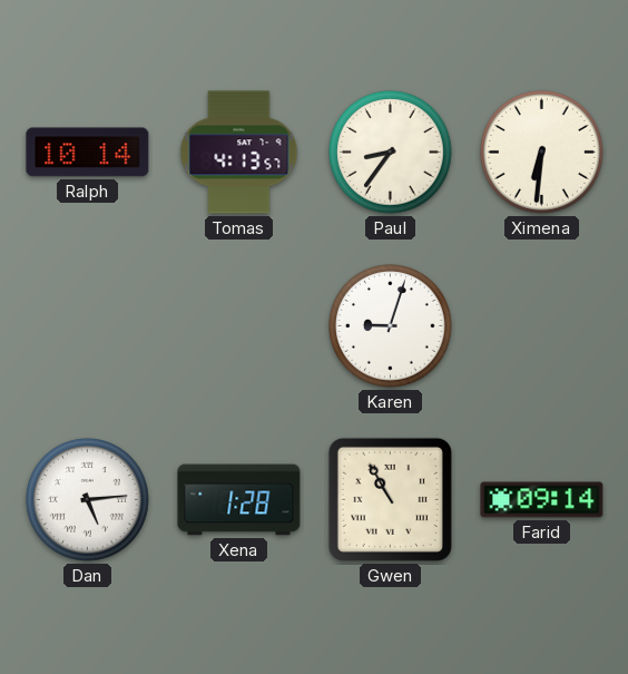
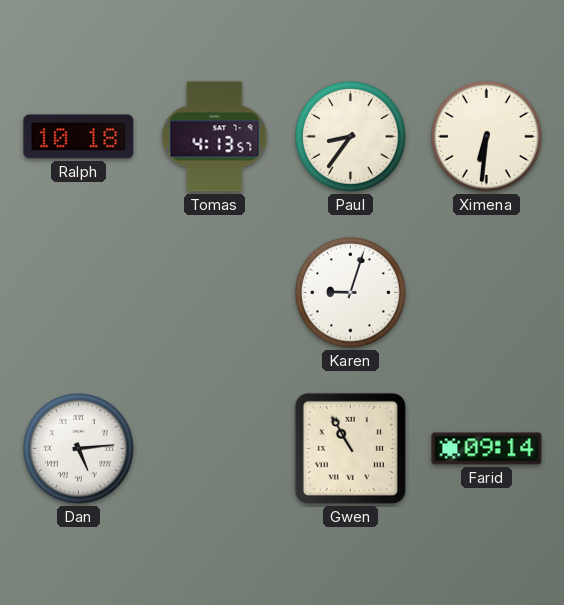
Ralph: 10:14 -> 10:18 (79, 137)
Xena: 1:28 -> none (239, 500)
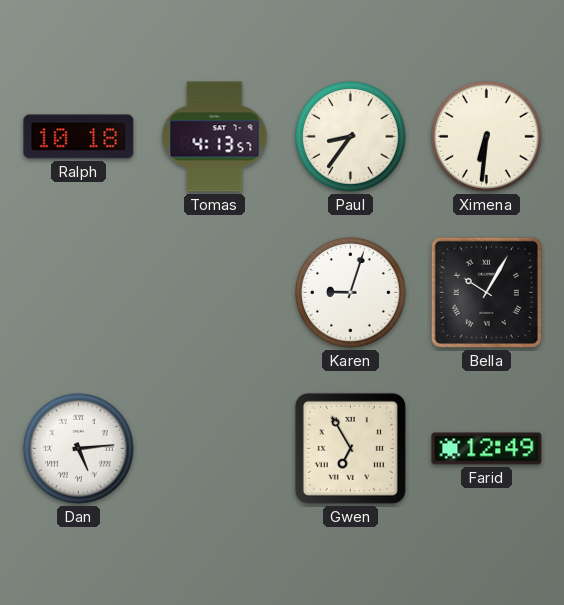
Bella: none -> 10:05 (486, 292)
Gwen: 10:55 -> 6:55 (350, 448)
Farid: 09:14 -> 12:49 (487, 449)
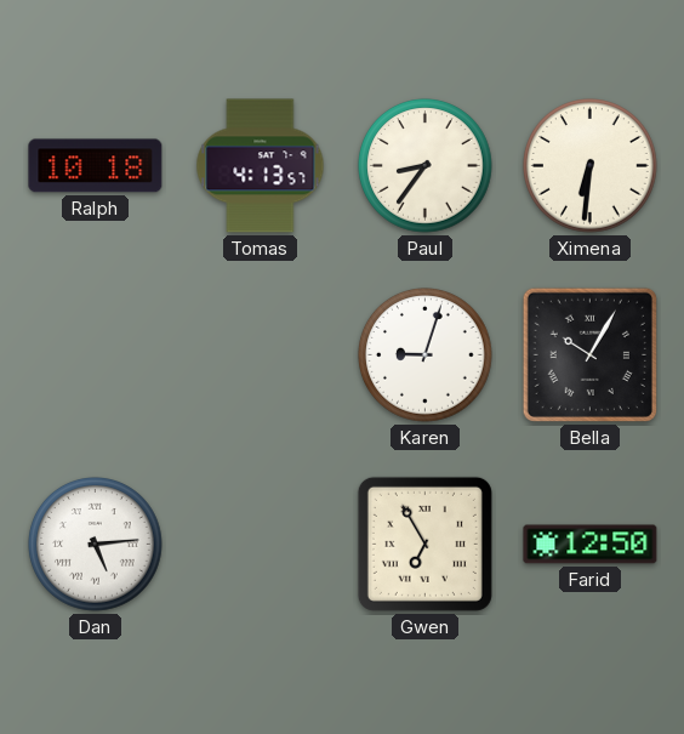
Farid: 12:49 -> 12:50 (591, 545)
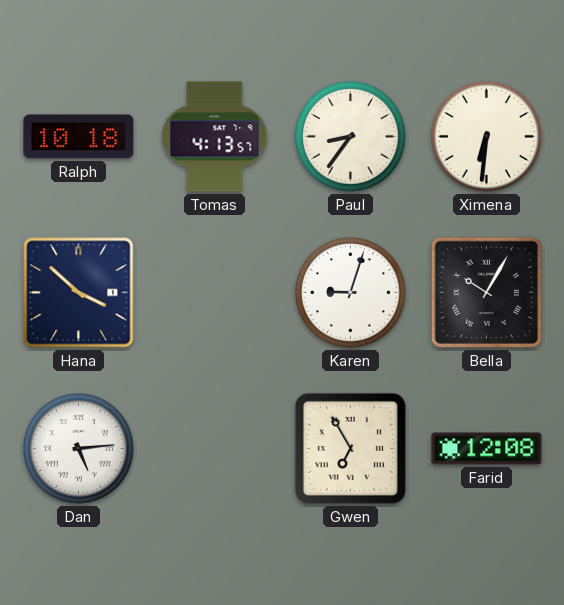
Hana: none -> 3:52 (79, 293)
Farid: 12:50 -> 12:08 (487, 449)
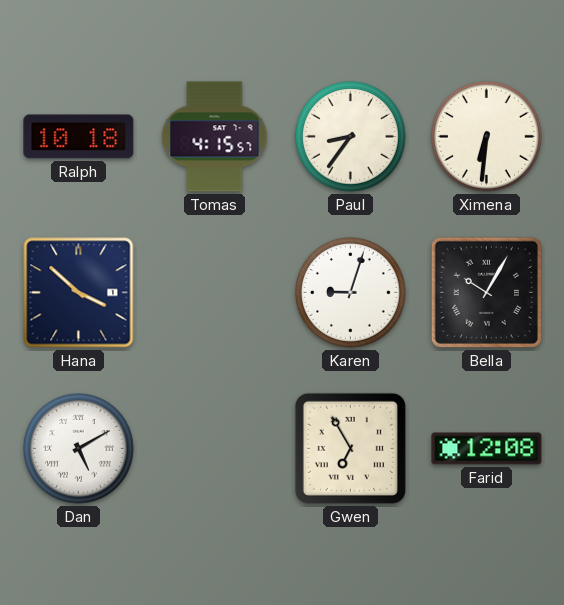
Tomas: 4:13 -> 4:15 (215, 137)
Dan: 5:14 -> 5:10 (79, 449)
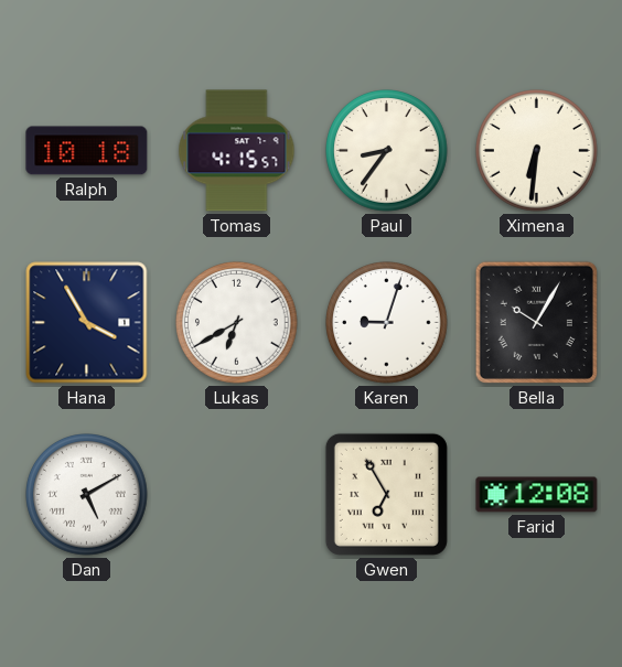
Hana: 3:52 -> 3:55 (87, 323)
Lukas: none -> 6:40 (237, 323)
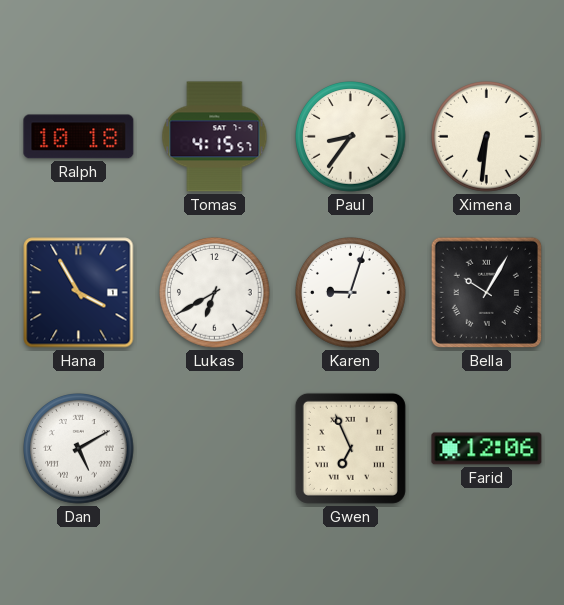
Gwen: 6:55 -> 6:56 (350, 448)
Farid: 12:08 -> 12:06 (487, 449)
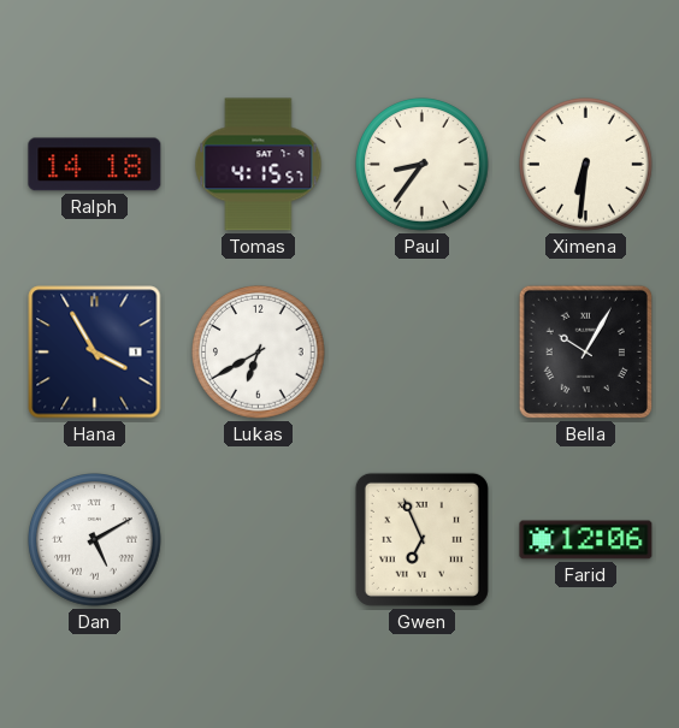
Ralph: 10:18 -> 14:18 (95, 165)
Karen: 9:03 -> none (351, 293)
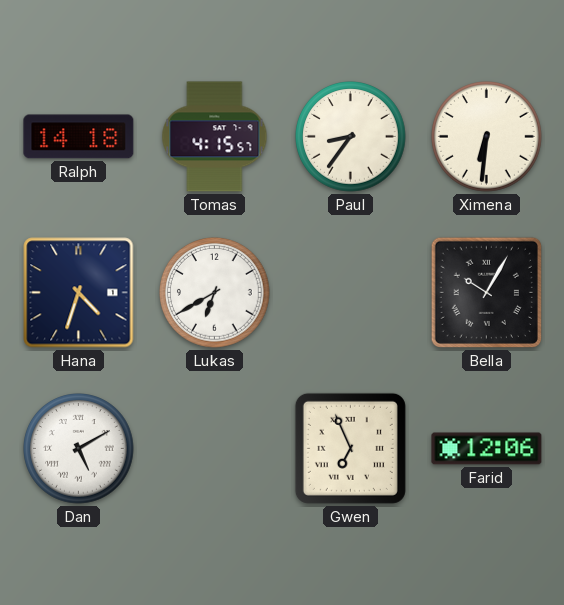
Hana: 3:55 -> 4:33 (79, 293)
